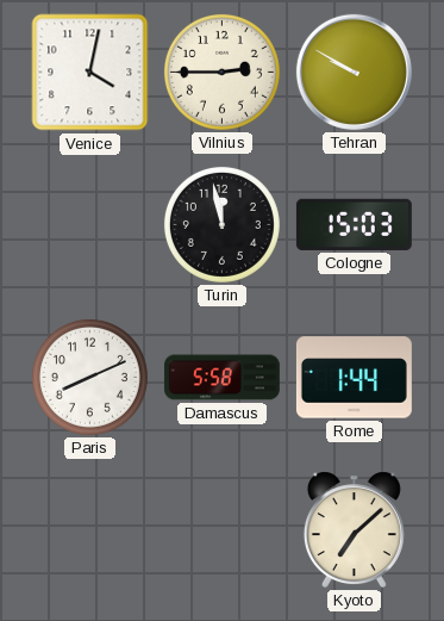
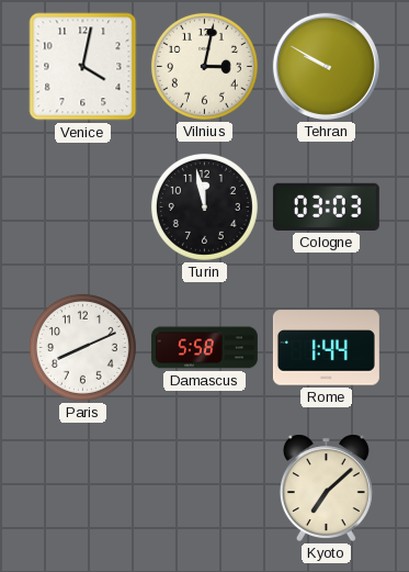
Vilnius: 2:45 -> 3:02 (204, 66)
Cologne: 15:03 -> 03:03 (326, 206)
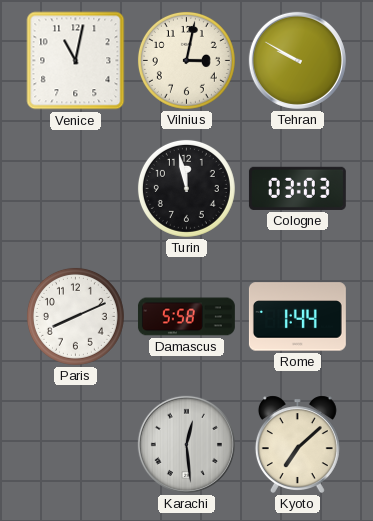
Venice: 4:02 -> 11:02 (76, 61)
Karachi: none -> 12:29 (186, 444)
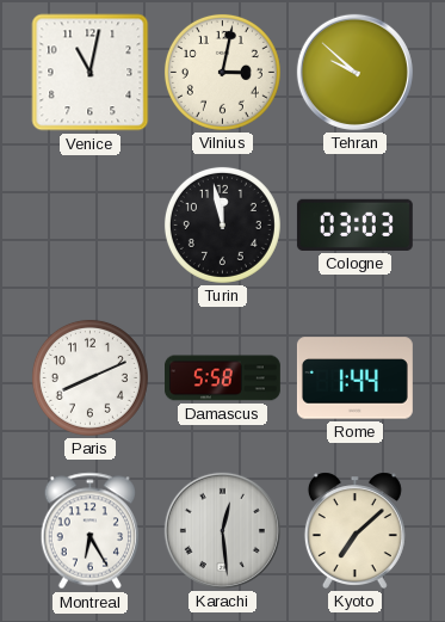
Tehran: 9:50 -> 9:52 (354, 72)
Montreal: none -> 6:25 (91, 531)
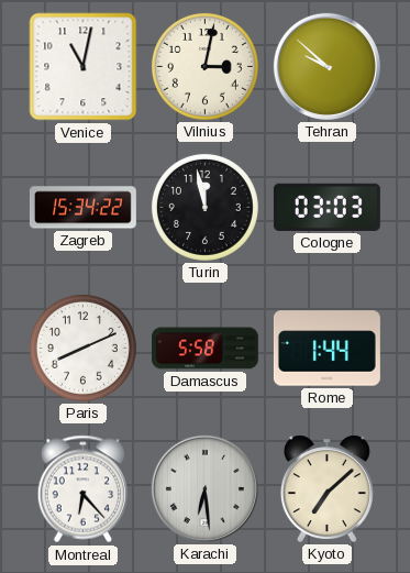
Zagreb: none -> 15:34 (82, 208)
Montreal: 6:25 -> 6:23 (84, 489)
Karachi: 12:29 -> 6:29 (204, 488)
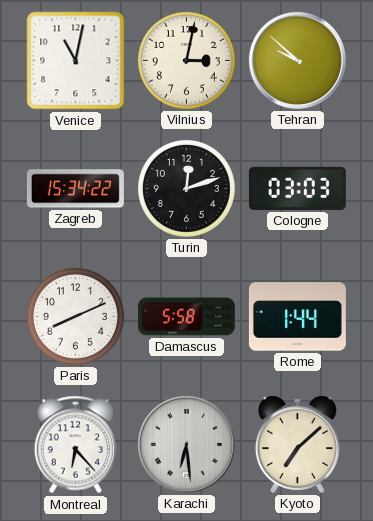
Turin: 11:58 -> 12:12 (186, 188)
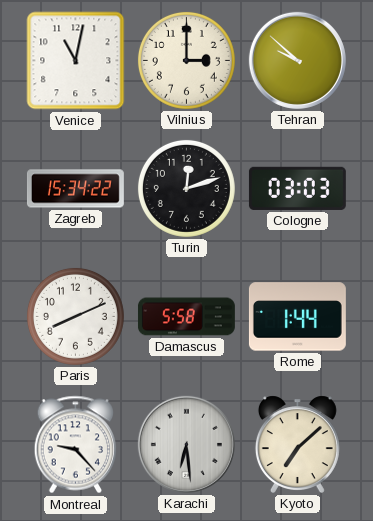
Vilnius: 3:02 -> 3:00 (186, 60)
Montreal: 6:23 -> 9:23 (76, 445)
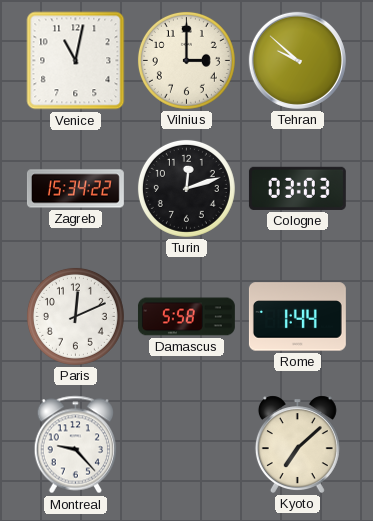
Paris: 8:11 -> 12:11 (75, 316)
Karachi: 6:29 -> none (186, 444)
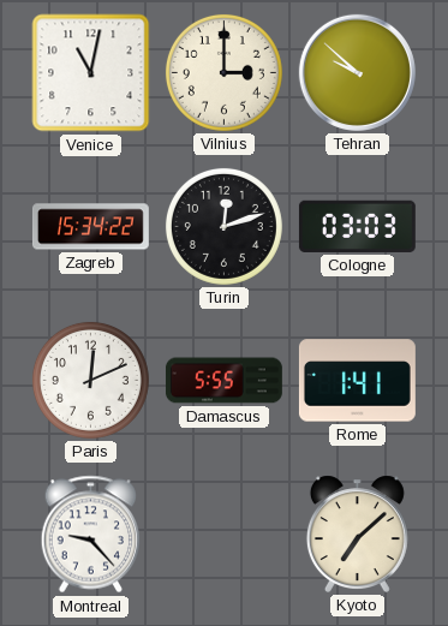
Damascus: 5:58 -> 5:55 (223, 381)
Rome: 1:44 -> 1:41 (357, 381)
